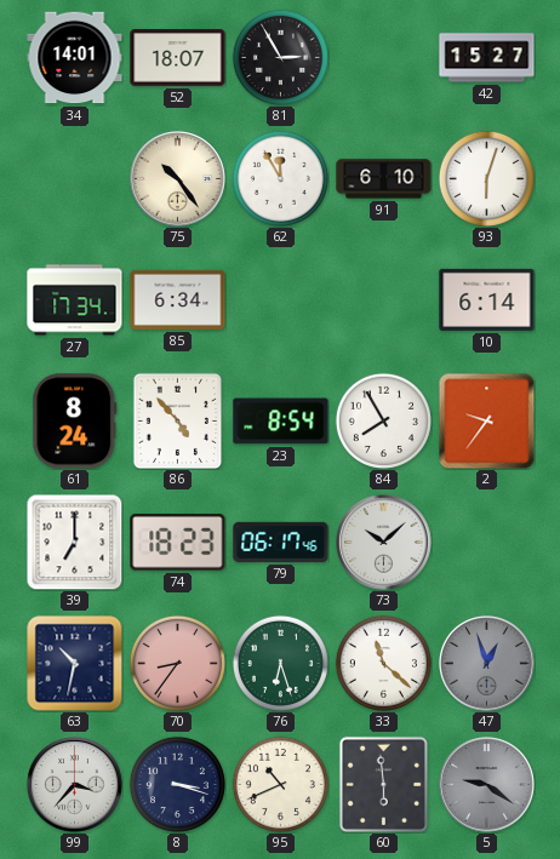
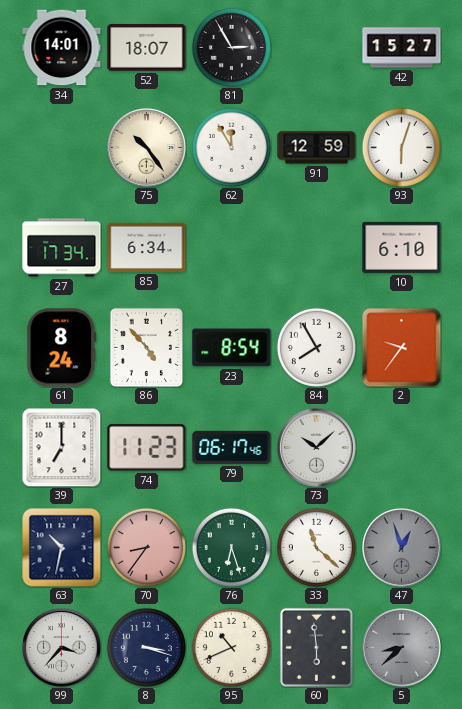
91: 6:10 -> 12:59 (317, 148)
10: 6:14 -> 6:10 (402, 247)
74: 18:23 -> 11:23 (147, 448)
5: 9:21 -> 8:38 (402, 648)
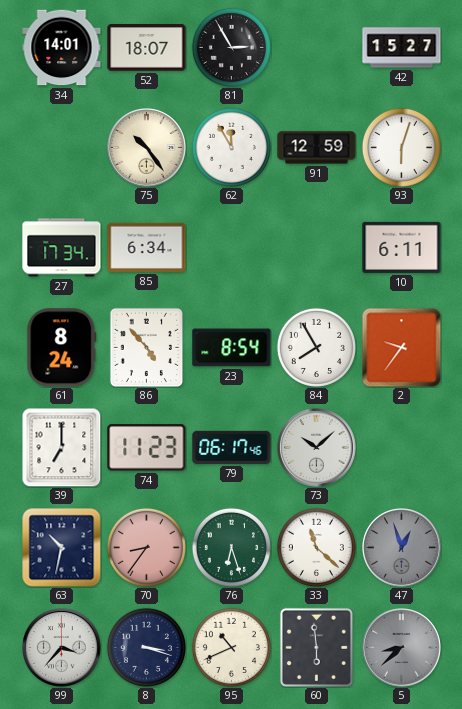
10: 6:10 -> 6:11 (402, 247)
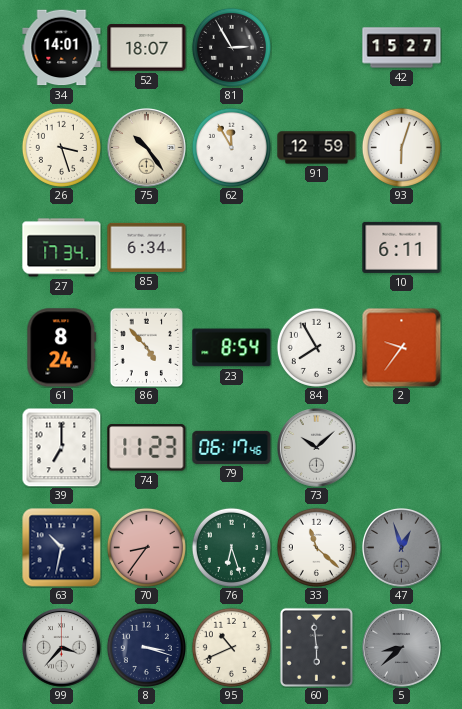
26: none -> 3:27 (61, 147)
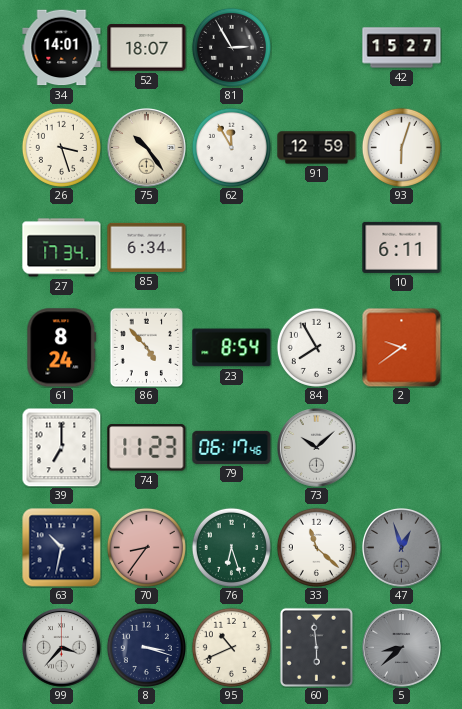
2: 9:36 -> 9:39 (401, 347)
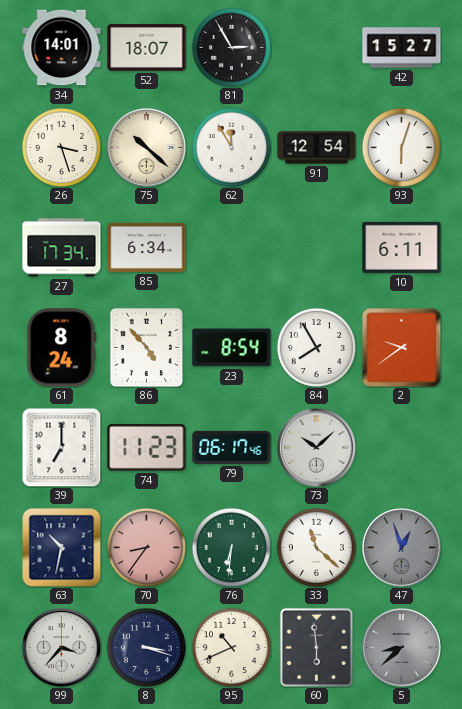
75: 10:24 -> 10:22 (147, 148)
91: 12:59 -> 12:54 (317, 148)
76: 6:27 -> 6:31 (231, 547)
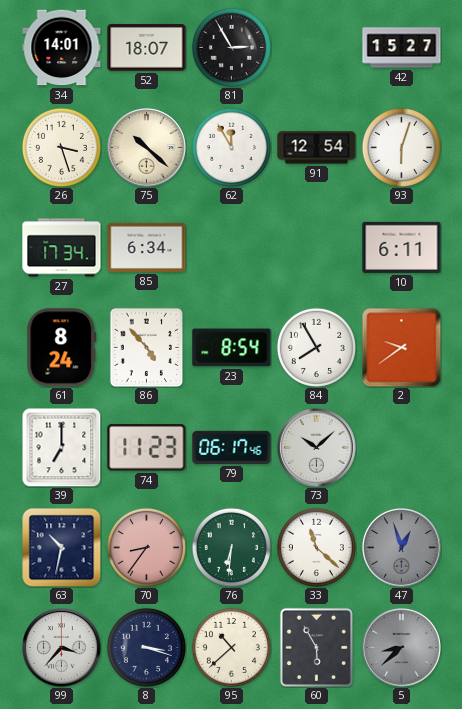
95: 10:41 -> 10:38 (231, 647)
60: 5:59 -> 5:55 (316, 647)
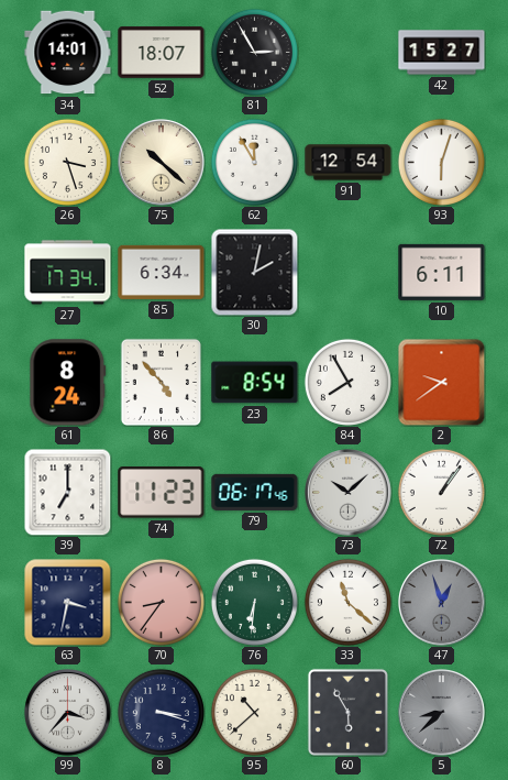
30: none -> 2:02 (254, 272)
72: none -> 1:06 (441, 492)
63: 10:32 -> 3:32 (67, 602)
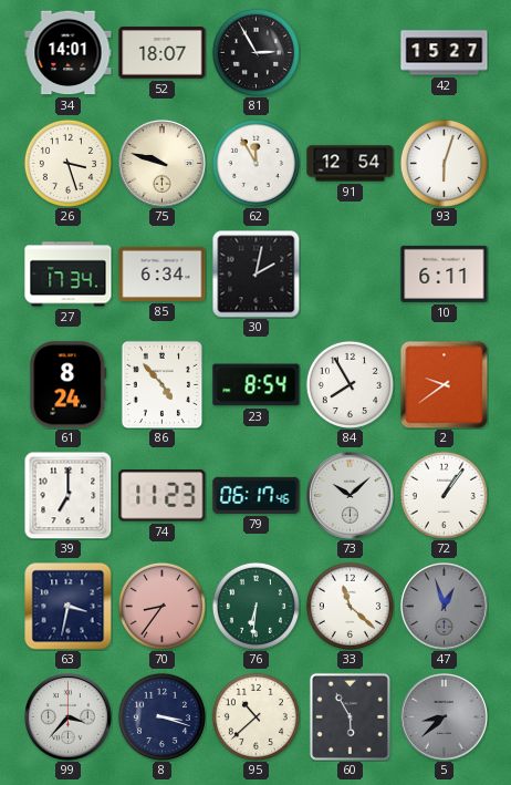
75: 10:22 -> 9:48 (163, 164)
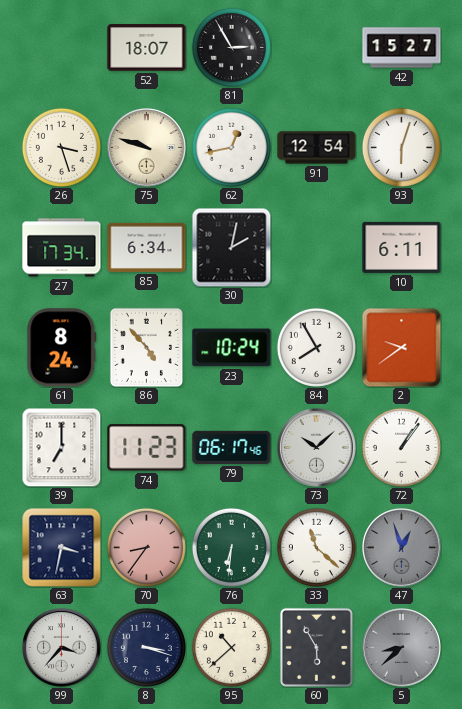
34: 14:01 -> none (69, 53)
62: 11:55 -> 12:43 (231, 147)
23: 8:54 -> 10:24 (232, 348)
